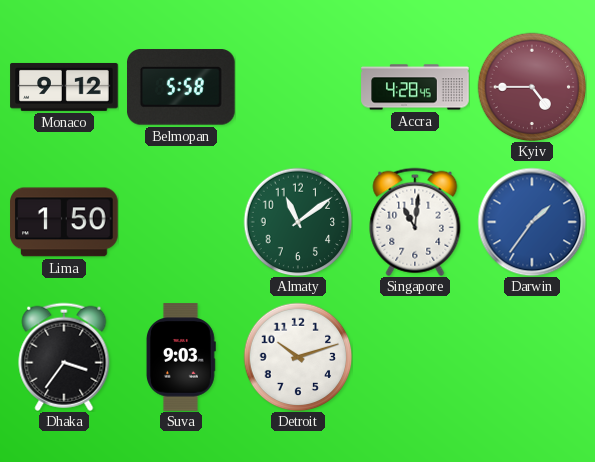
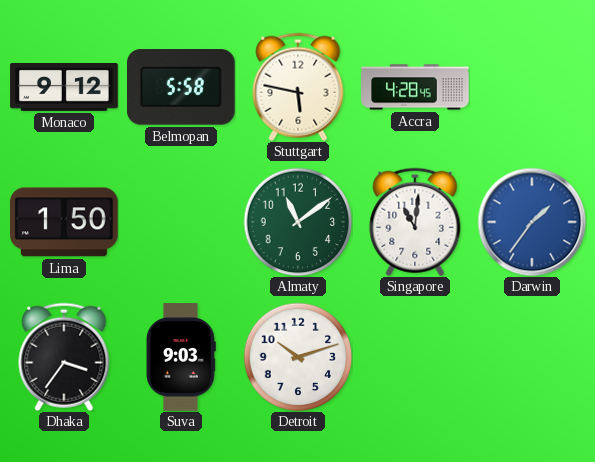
Stuttgart: none -> 5:47 (298, 87)
Kyiv: 4:45 -> none (532, 87)
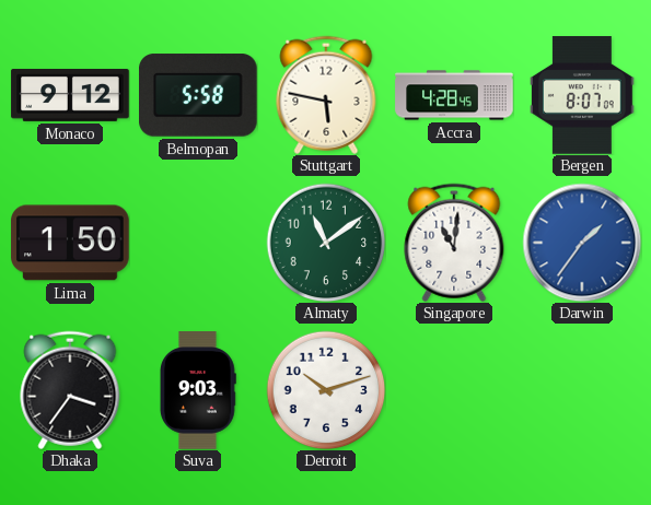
Bergen: none -> 8:07 (583, 95)
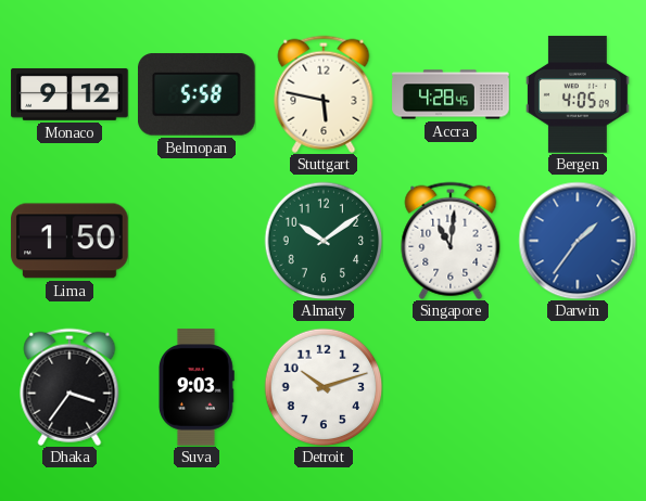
Bergen: 8:07 -> 4:05 (579, 94)
Almaty: 11:09 -> 10:09 (324, 241)
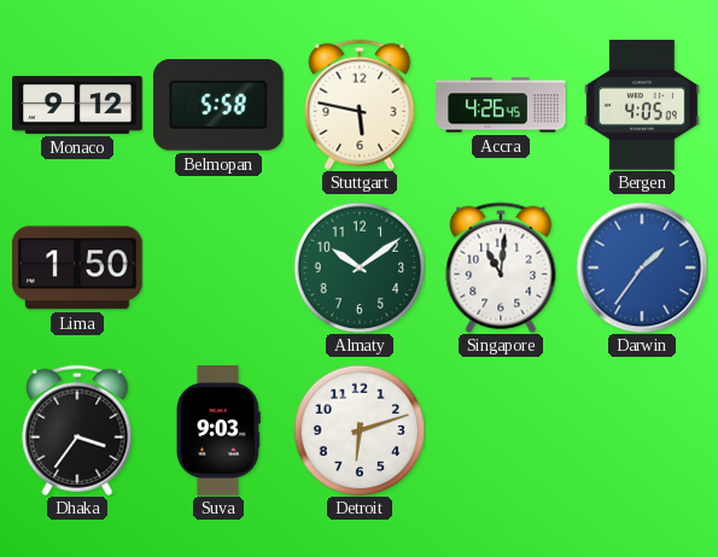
Accra: 4:28 -> 4:26 (501, 105)
Detroit: 10:12 -> 6:12 (360, 430)
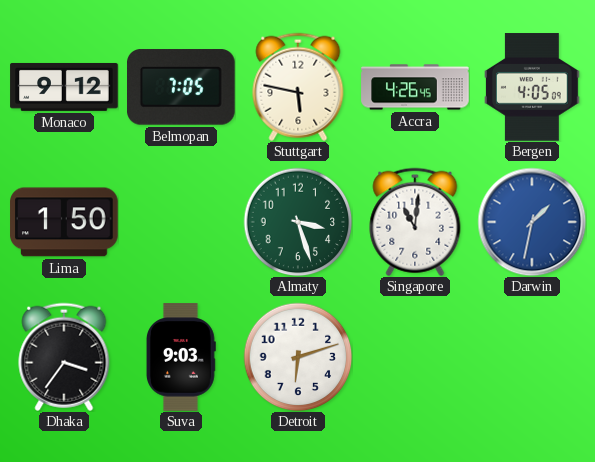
Belmopan: 5:58 -> 7:05 (182, 87)
Almaty: 10:09 -> 3:27 (298, 222)
Darwin: 1:36 -> 1:32 (532, 222)
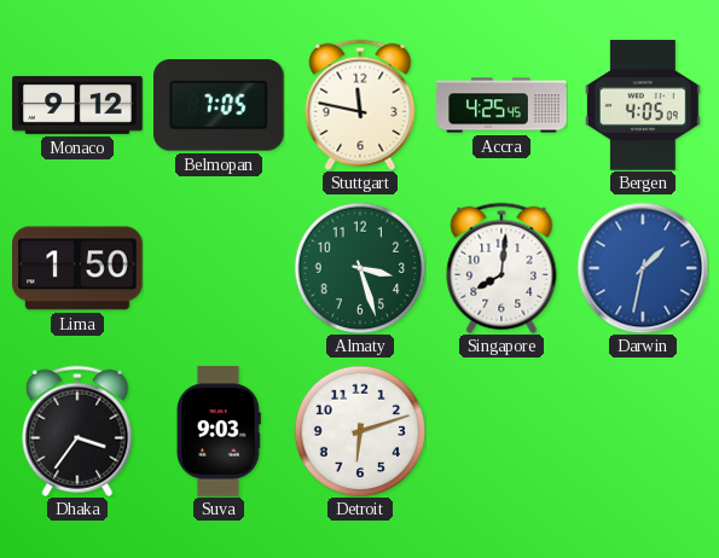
Stuttgart: 5:47 -> 11:47 (360, 105)
Accra: 4:26 -> 4:25 (501, 105)
Singapore: 11:01 -> 8:01 (501, 268)
